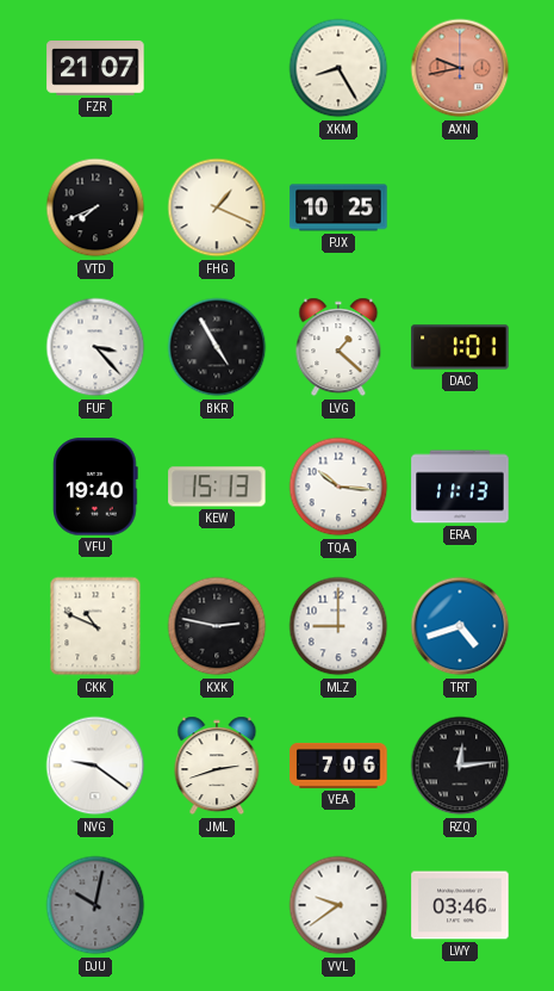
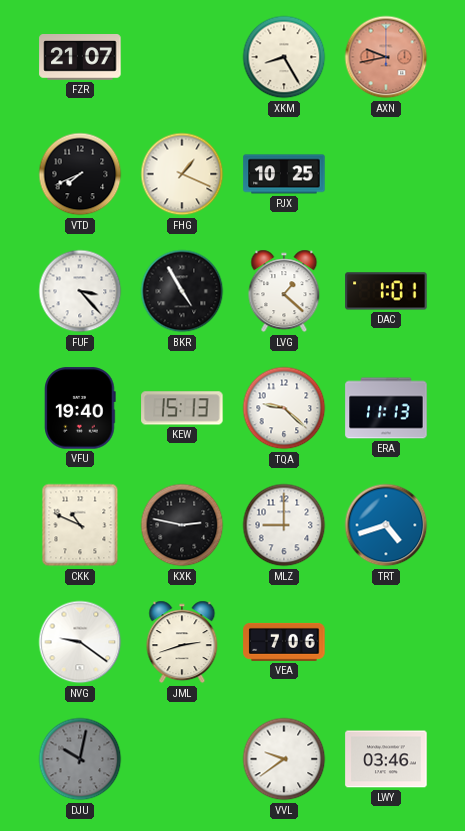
TQA: 10:16 -> 9:22 (284, 408)
RZQ: 12:14 -> none (460, 766)
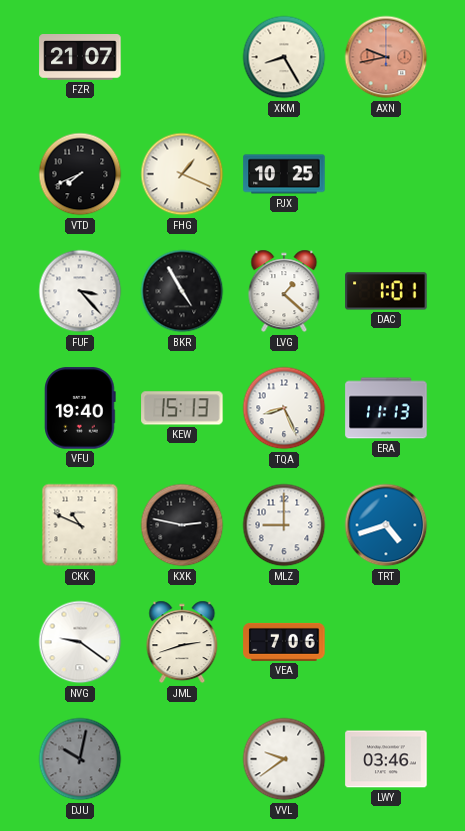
TQA: 9:22 -> 8:26 (284, 408)
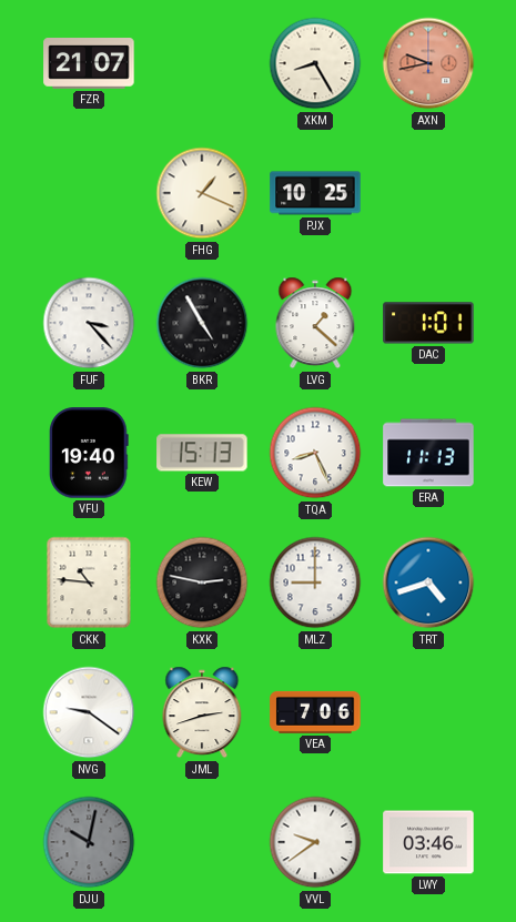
VTD: 7:41 -> none (80, 174)
CKK: 10:49 -> 10:46 (89, 582)
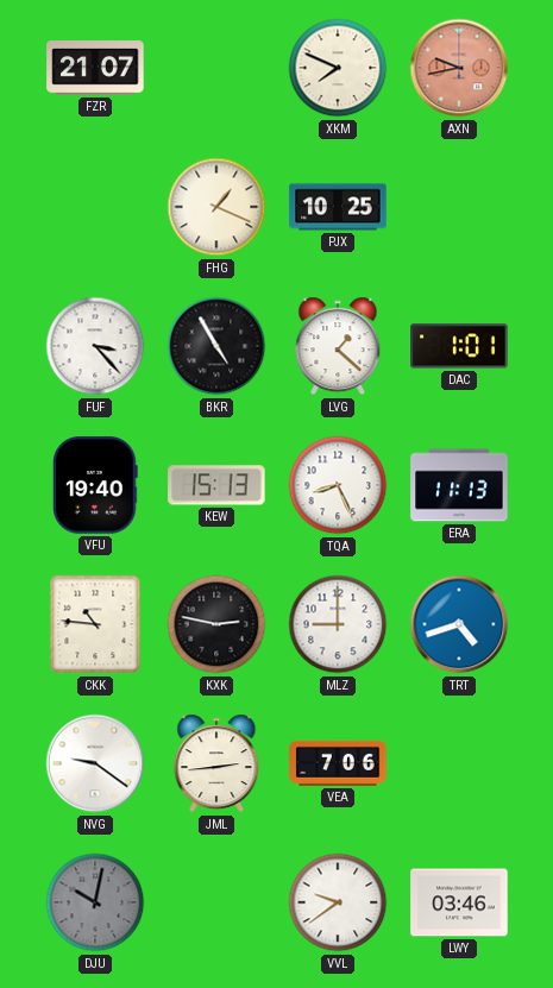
XKM: 8:25 -> 7:49 (338, 68)
JML: 2:42 -> 2:44 (216, 763)
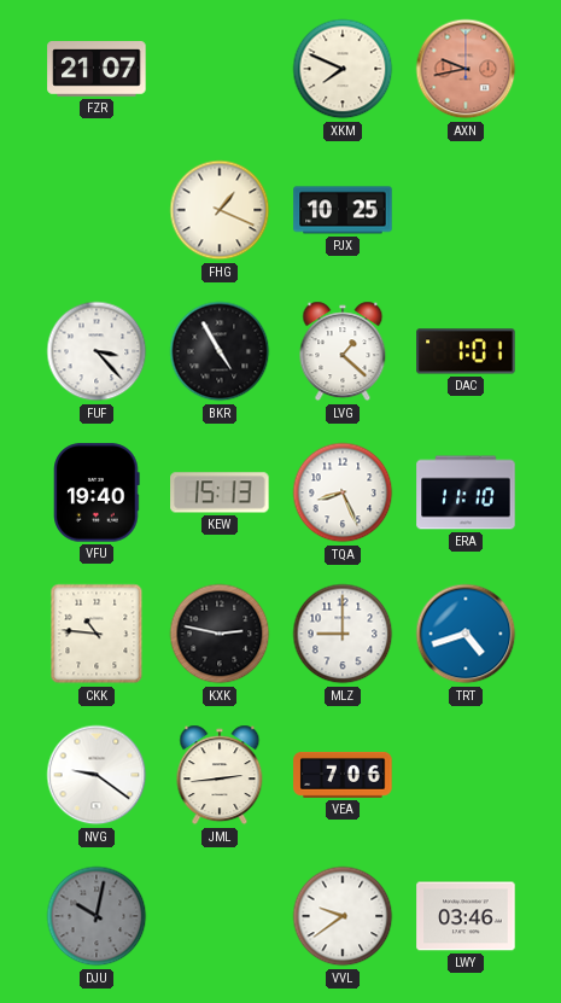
ERA: 11:13 -> 11:10 (466, 492)
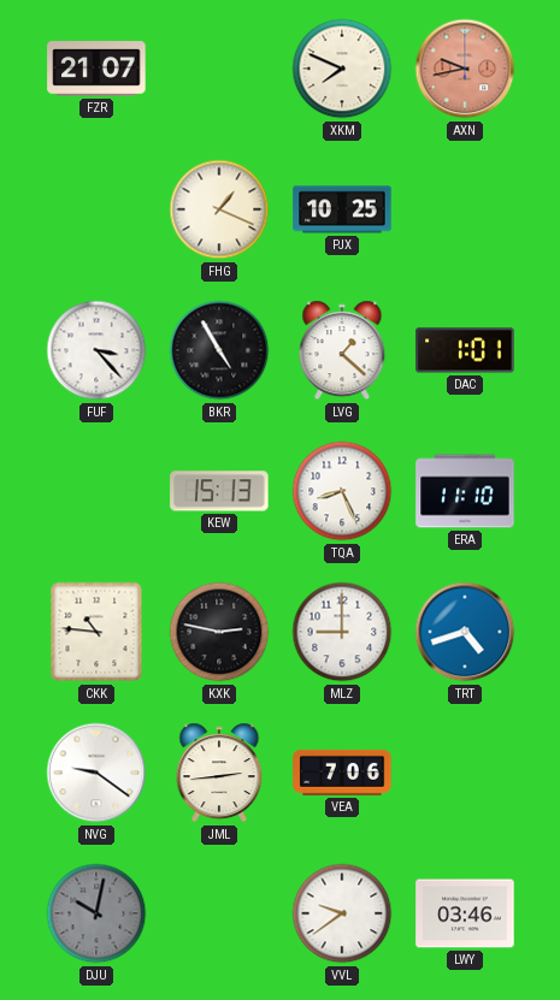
VFU: 19:40 -> none (97, 492)
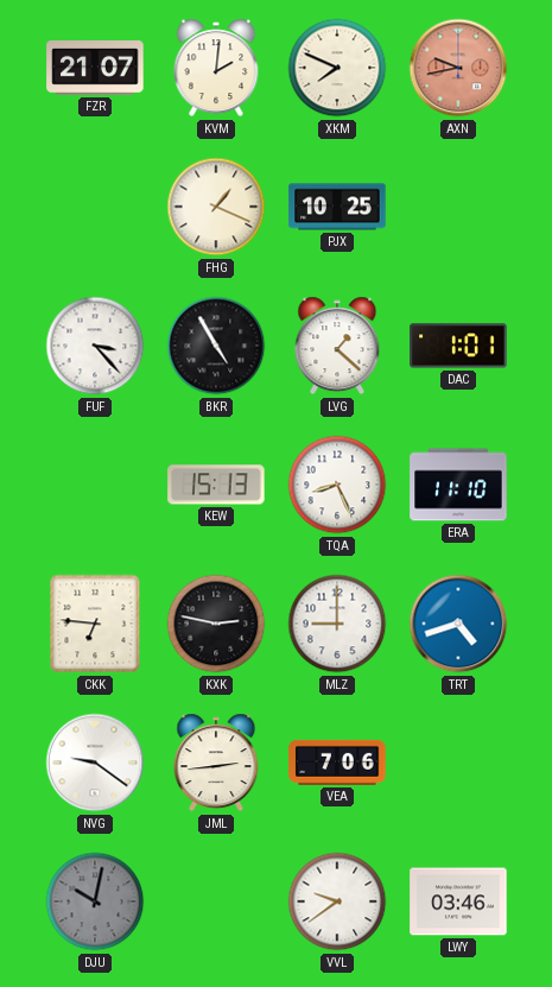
KVM: none -> 2:01 (216, 68)
CKK: 10:46 -> 6:46 (95, 624)
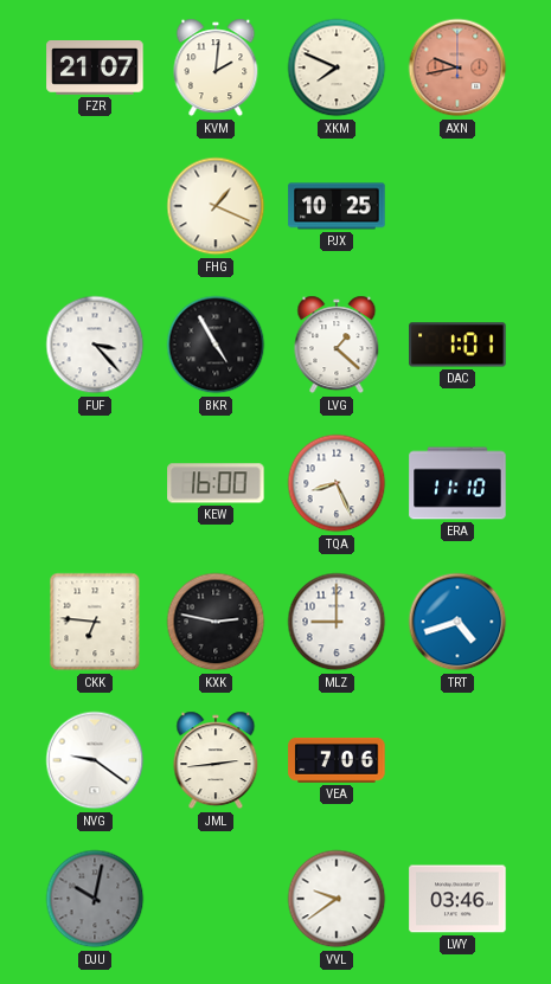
KEW: 15:13 -> 16:00 (216, 483)
